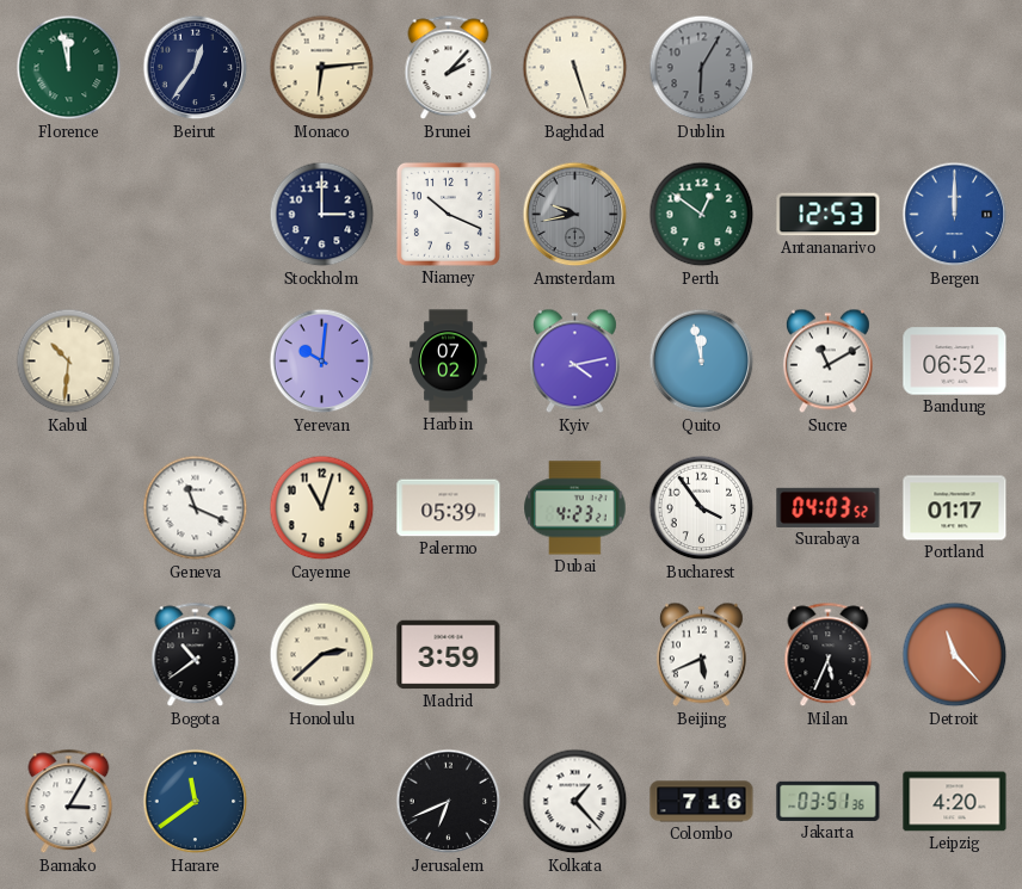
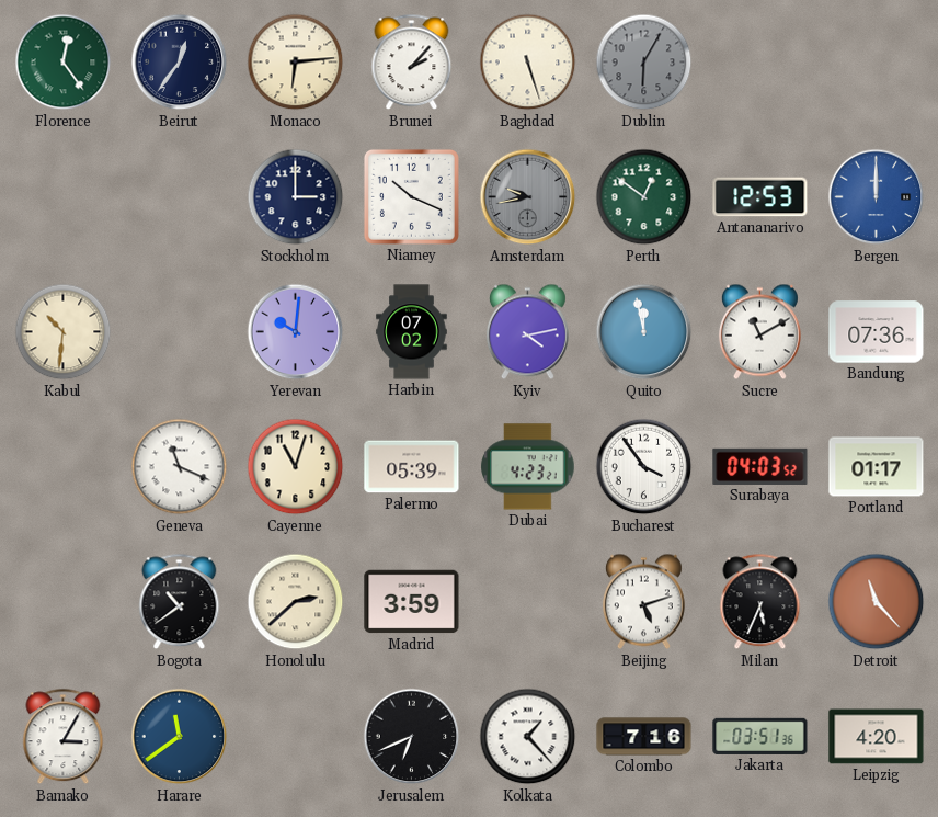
Florence: 11:58 -> 12:24 (64, 63)
Bandung: 06:52 -> 07:36 (877, 332)
Beijing: 5:41 -> 5:12 (643, 602)
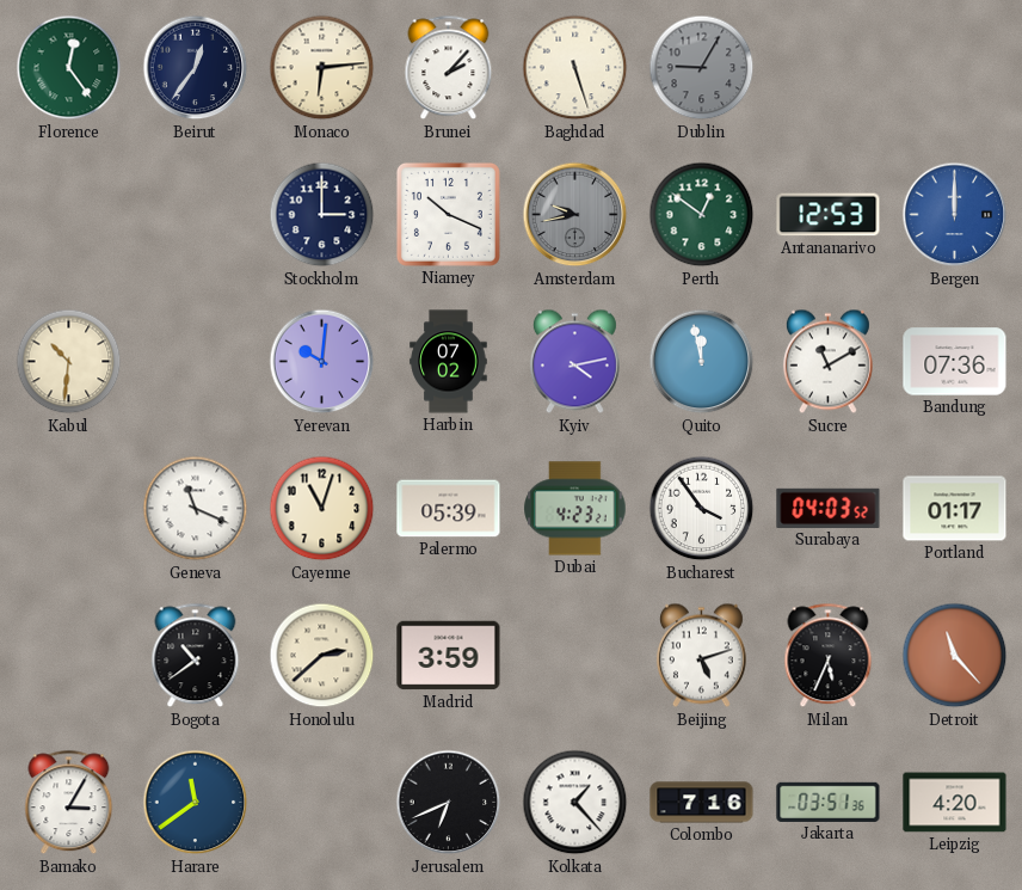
Dublin: 6:05 -> 9:05 (702, 68)
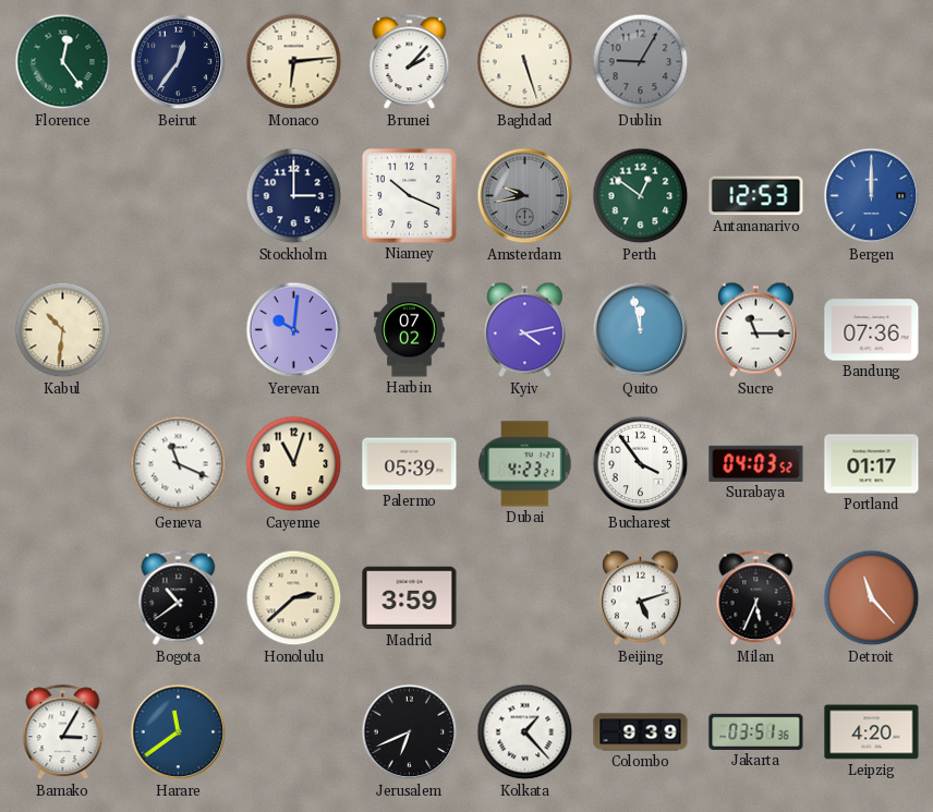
Sucre: 11:10 -> 11:15 (755, 330)
Colombo: 7:16 -> 9:39 (641, 732)
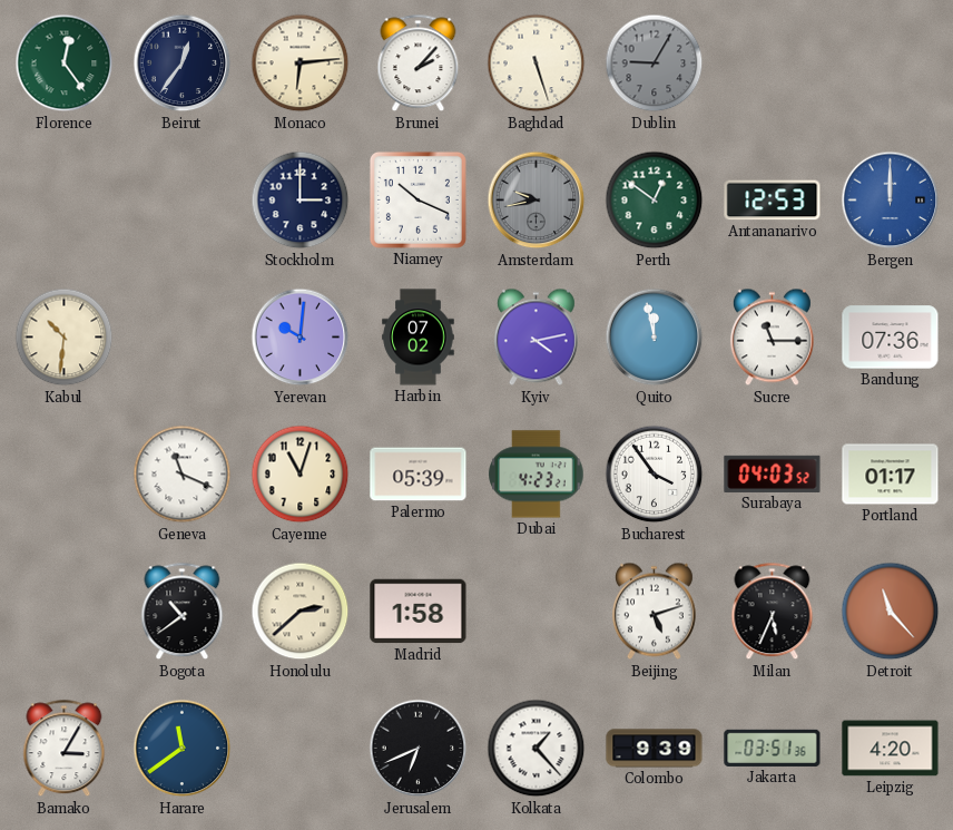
Madrid: 3:59 -> 1:58 (419, 612)
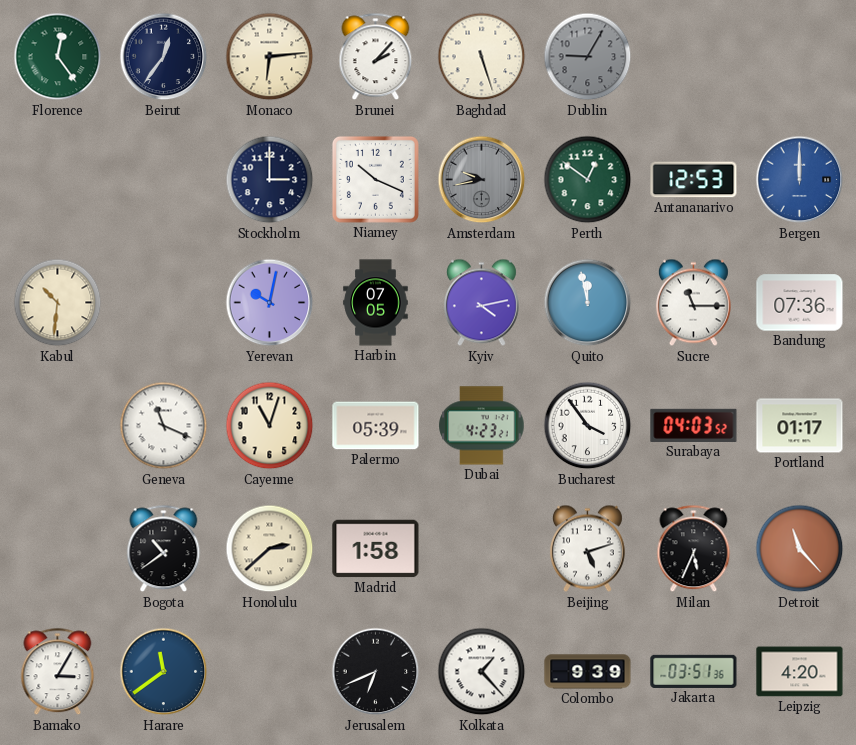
Yerevan: 10:01 -> 10:02 (270, 303)
Harbin: 07:02 -> 07:05 (376, 303)
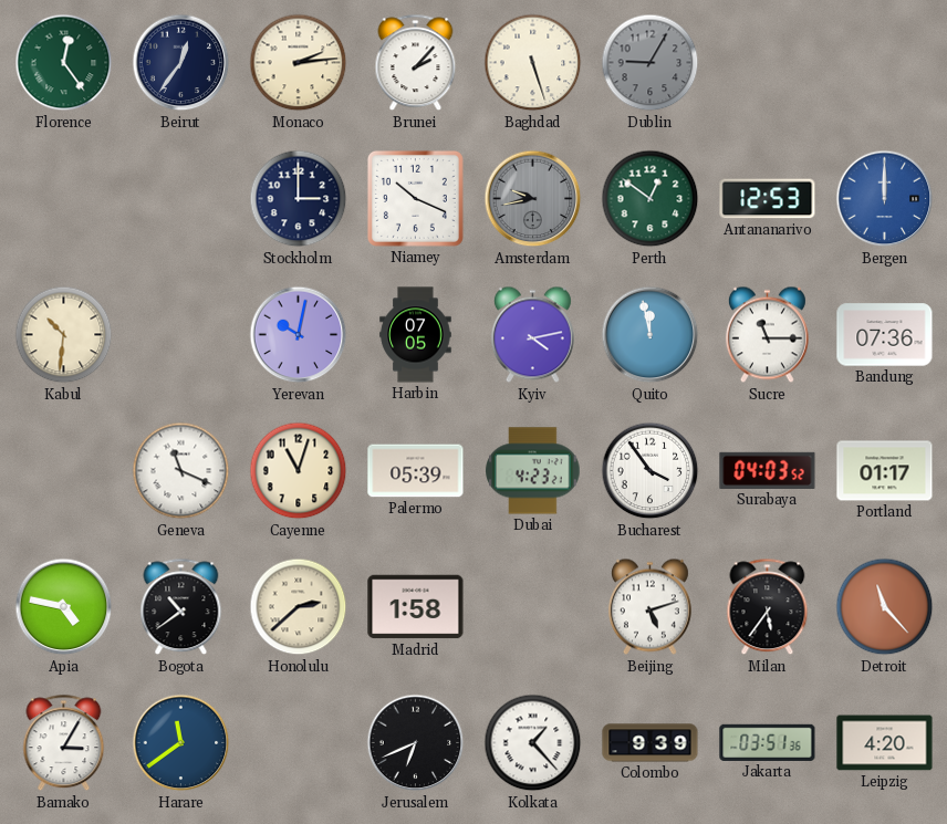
Monaco: 6:14 -> 2:14 (299, 63)
Apia: none -> 4:47 (64, 607)
Milan: 5:34 -> 5:36 (768, 607)
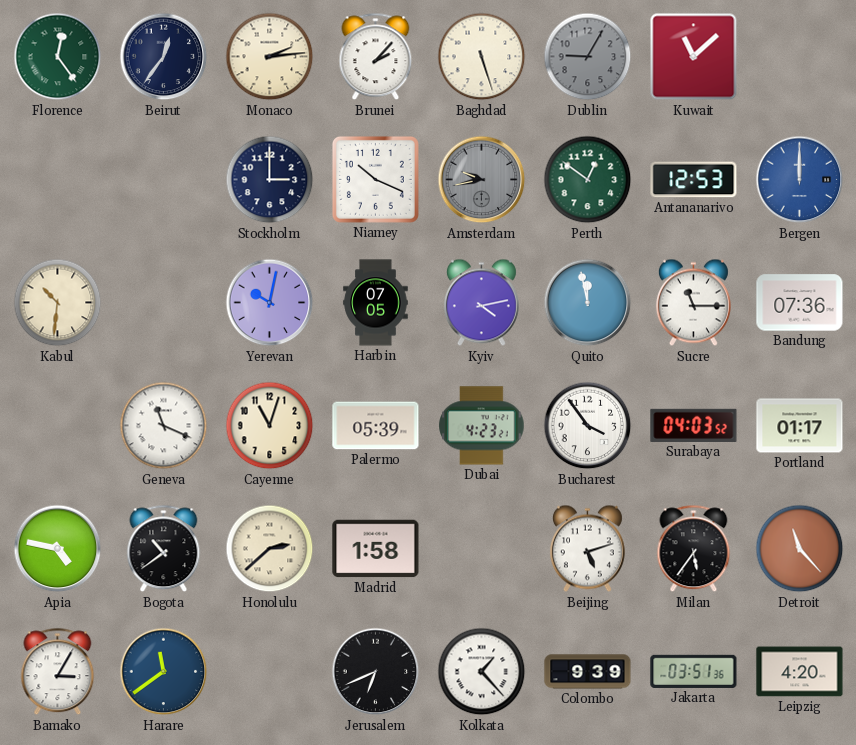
Kuwait: none -> 11:08 (694, 57)
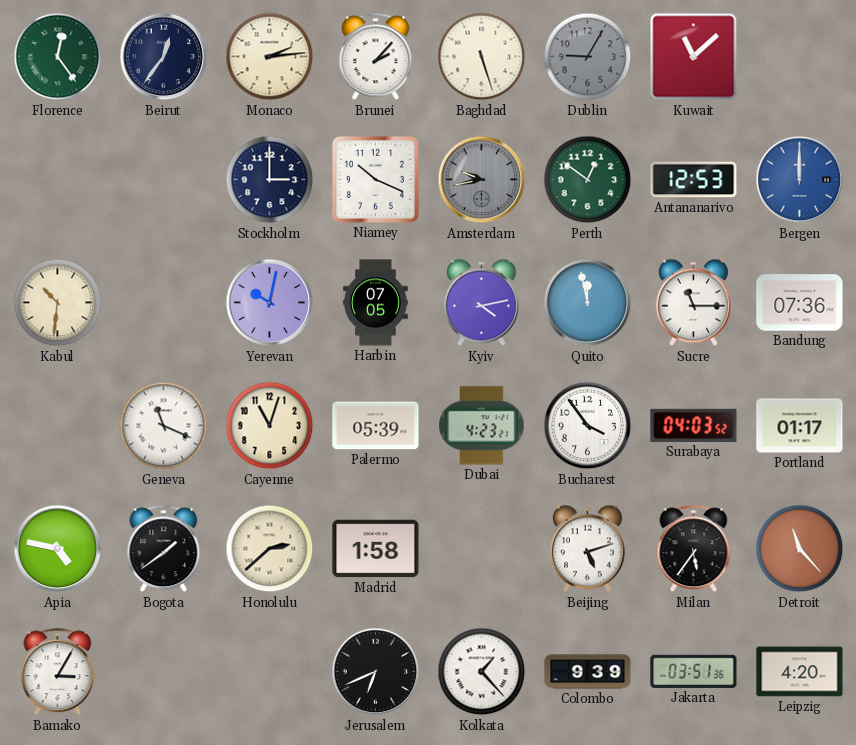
Bogota: 10:39 -> 1:39 (164, 549)
Harare: 11:39 -> none (164, 672)
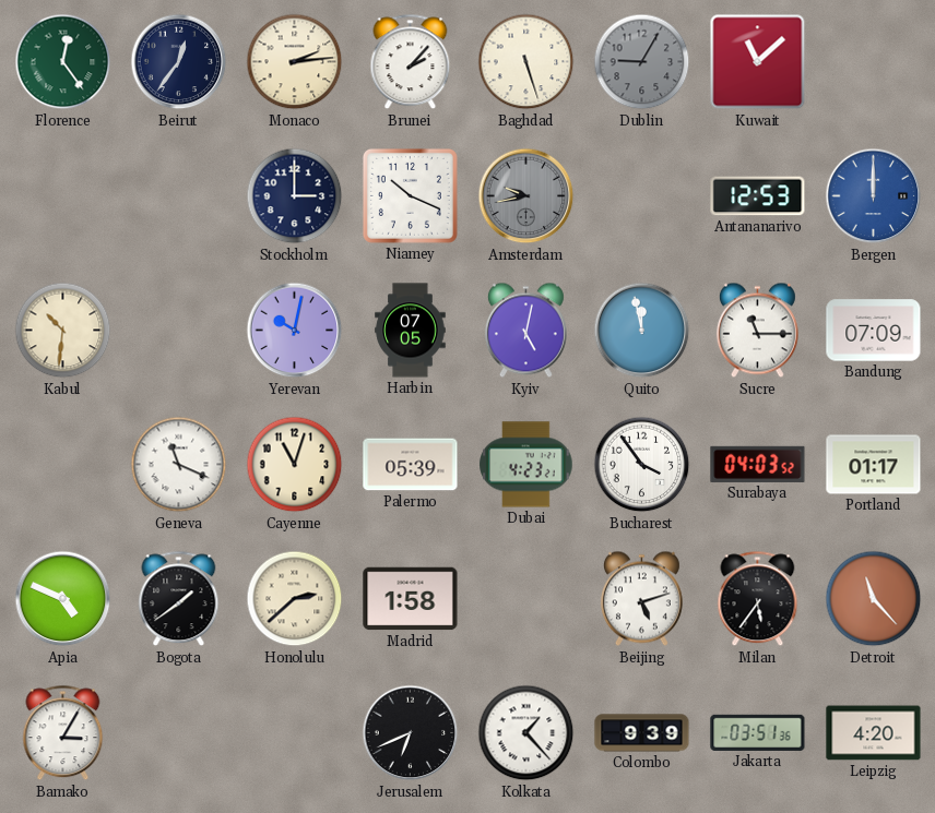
Perth: 12:51 -> none (588, 180)
Kyiv: 4:13 -> 5:02 (525, 331)
Bandung: 07:36 -> 07:09 (874, 331)
Apia: 4:47 -> 4:49 (63, 599)
